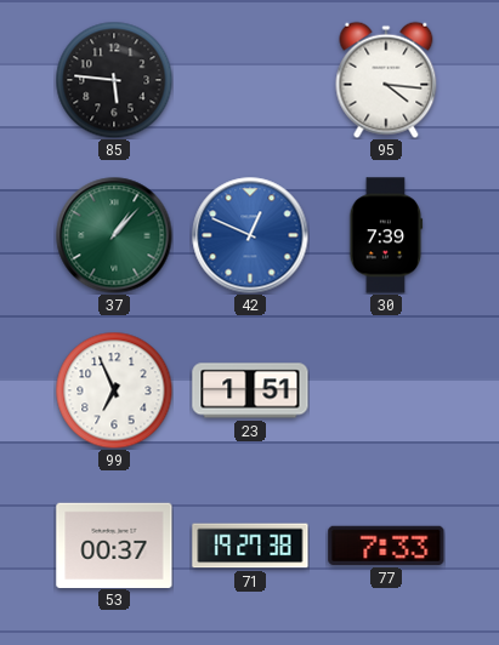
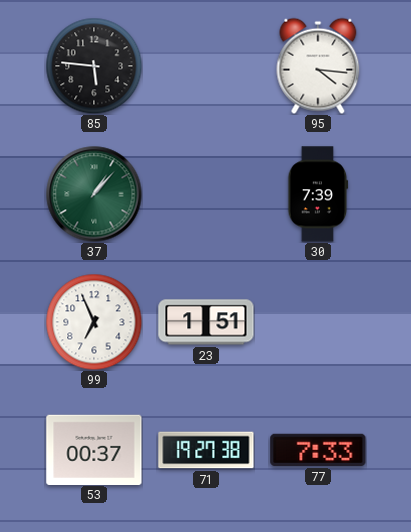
42: 12:49 -> none (250, 235)
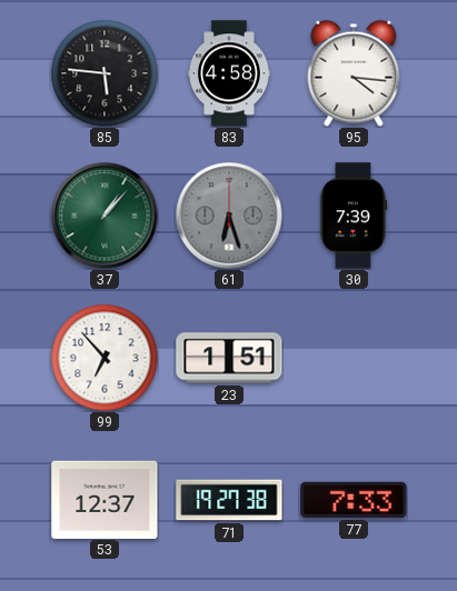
83: none -> 4:58 (229, 73)
61: none -> 6:27 (229, 216)
99: 6:56 -> 6:53 (105, 358)
53: 00:37 -> 12:37 (105, 499)
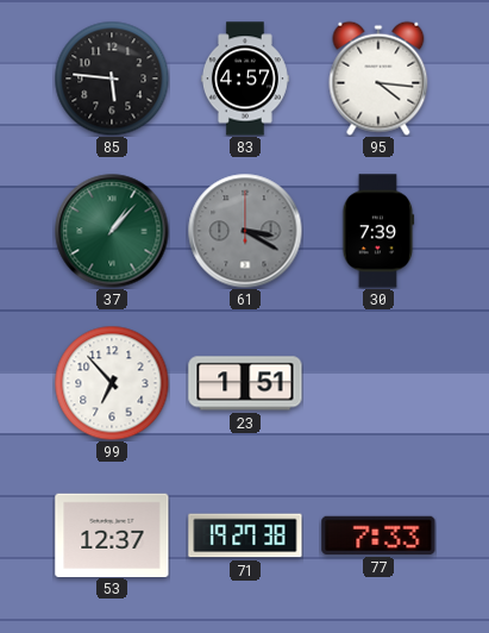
83: 4:58 -> 4:57 (245, 79)
61: 6:27 -> 3:20 (245, 231)
